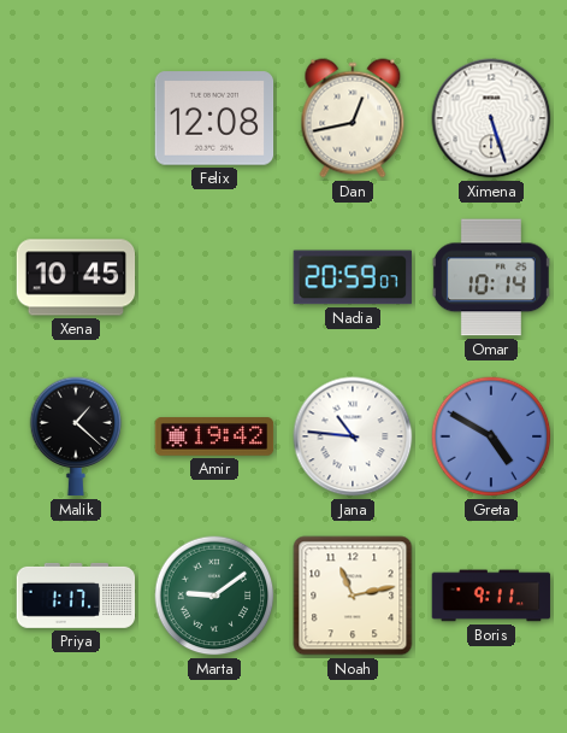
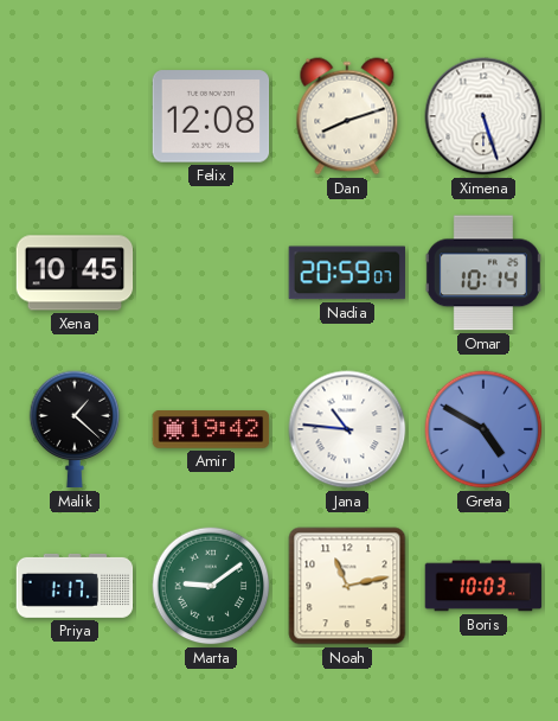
Dan: 12:43 -> 8:12 (347, 116)
Boris: 9:11 -> 10:03 (483, 586)
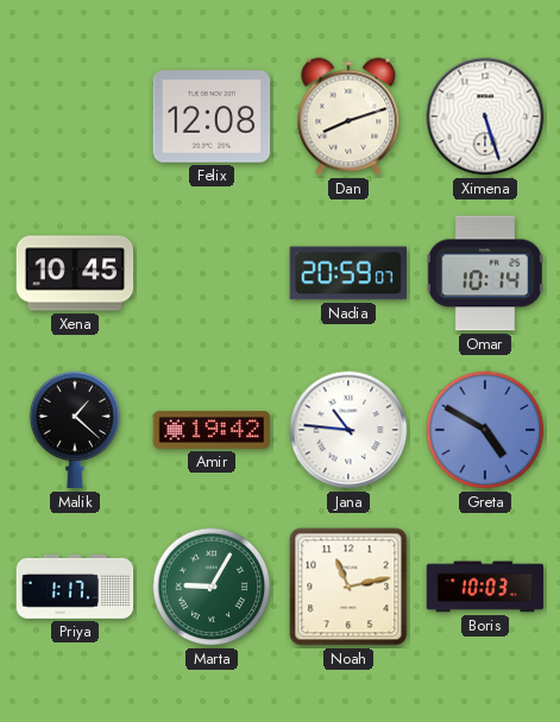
Marta: 9:09 -> 9:05 (212, 587)
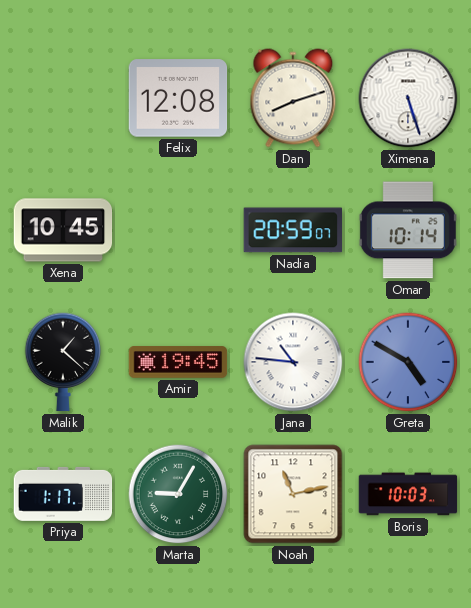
Amir: 19:42 -> 19:45 (178, 362)
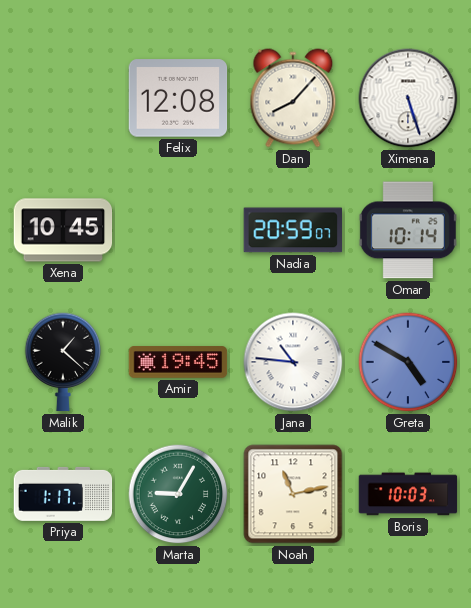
Dan: 8:12 -> 8:07 (293, 98)
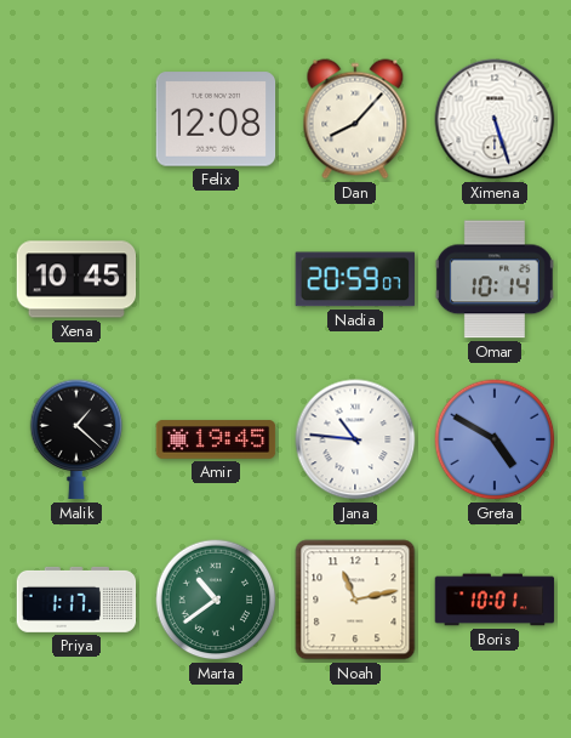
Marta: 9:05 -> 10:39 (216, 600)
Boris: 10:03 -> 10:01 (495, 600)
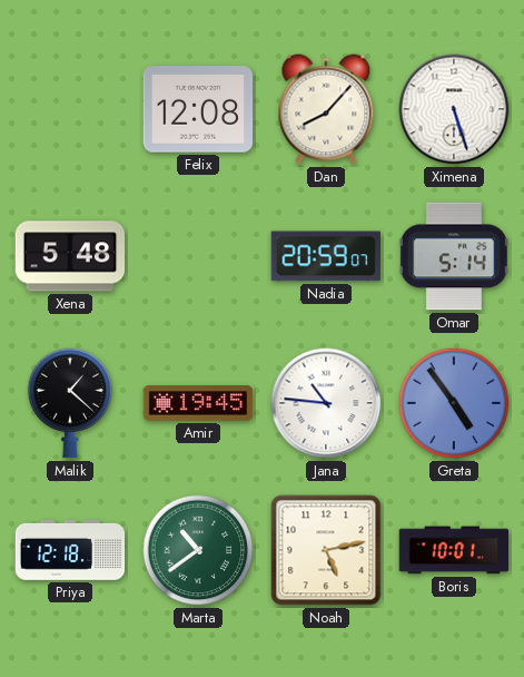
Xena: 10:45 -> 5:48 (70, 256)
Omar: 10:14 -> 5:14 (454, 256)
Greta: 4:50 -> 4:54 (454, 403)
Priya: 1:17 -> 12:18 (70, 550)
Noah: 11:13 -> 5:13 (326, 550)
